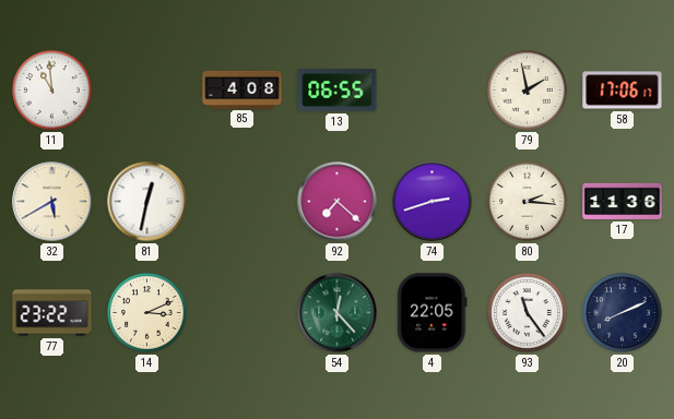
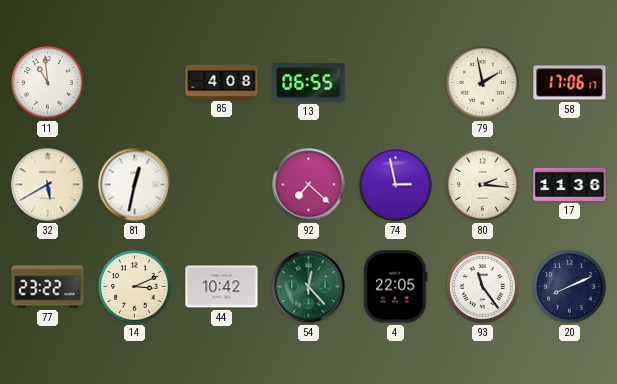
74: 2:42 -> 2:58 (396, 185)
44: none -> 10:42 (222, 287)
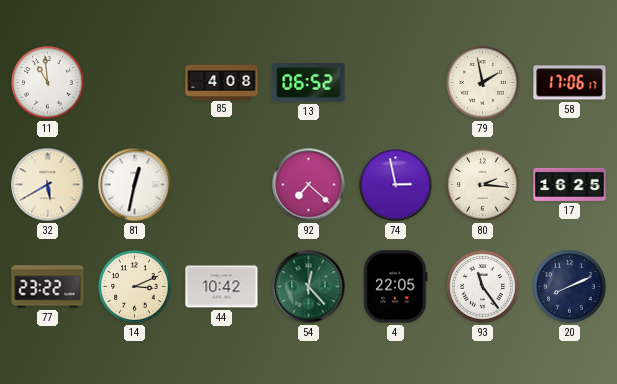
13: 06:55 -> 06:52 (309, 83)
17: 11:36 -> 16:25 (570, 184)
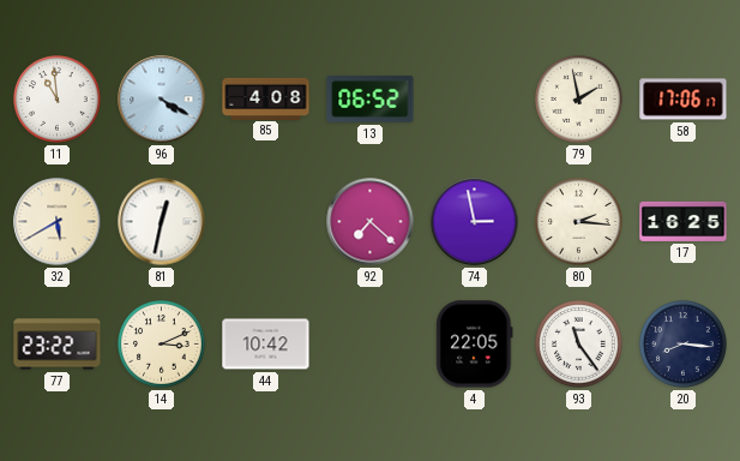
96: none -> 4:20 (162, 100)
54: 12:23 -> none (309, 287)
20: 8:11 -> 8:16 (684, 345)
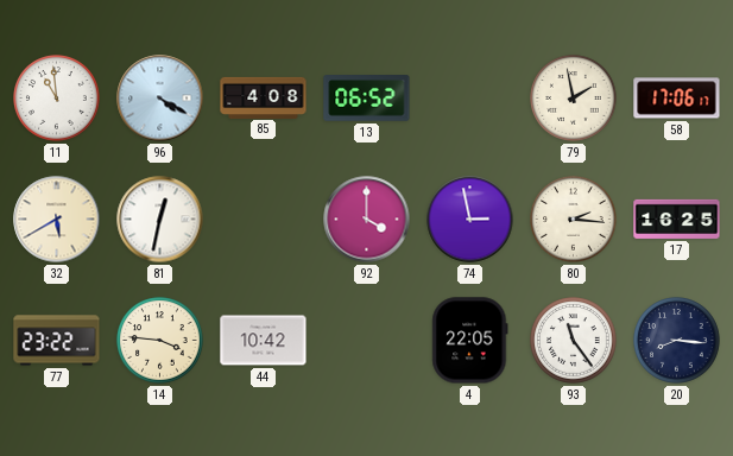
92: 7:22 -> 4:00 (367, 220)
14: 3:11 -> 3:46 (160, 341)
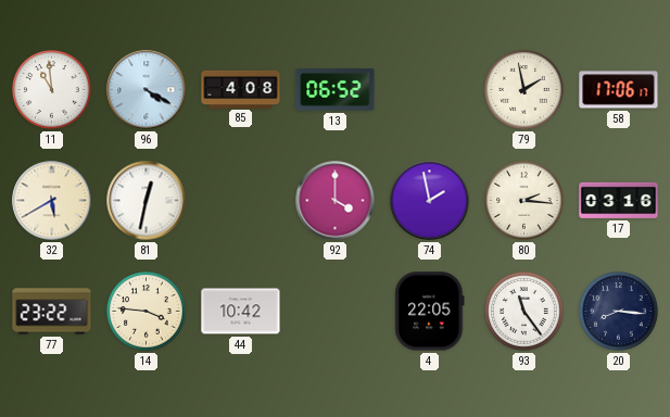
74: 2:58 -> 1:58 (430, 201)
17: 16:25 -> 03:16 (619, 200)
